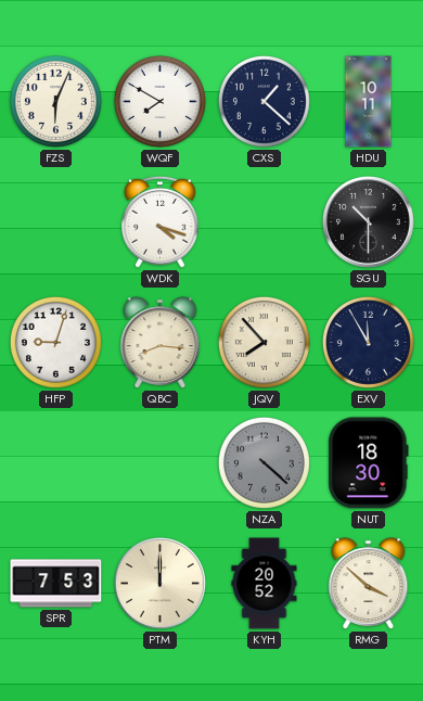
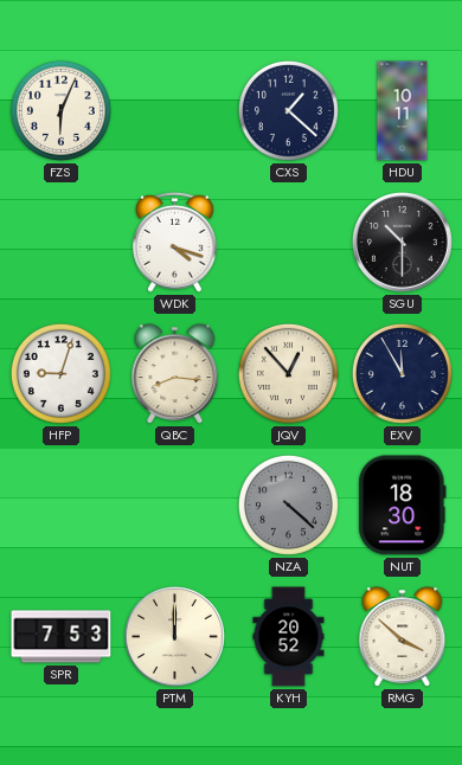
WQF: 7:50 -> none (159, 101)
JQV: 7:53 -> 12:53 (288, 373)
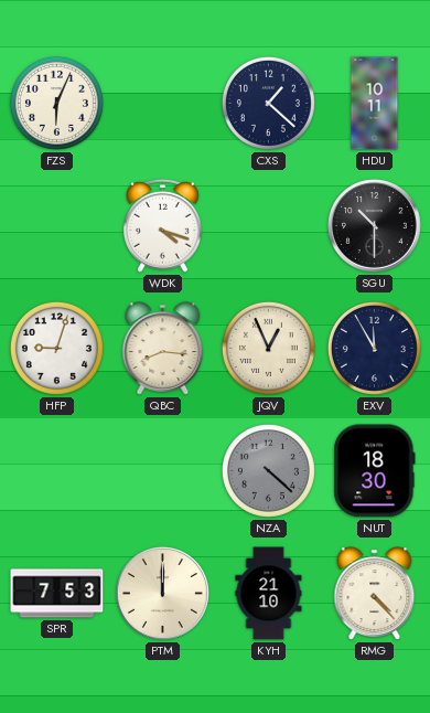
JQV: 12:53 -> 12:56 (268, 348)
KYH: 20:52 -> 21:10 (269, 594)
RMG: 3:52 -> 4:23 (375, 594)
